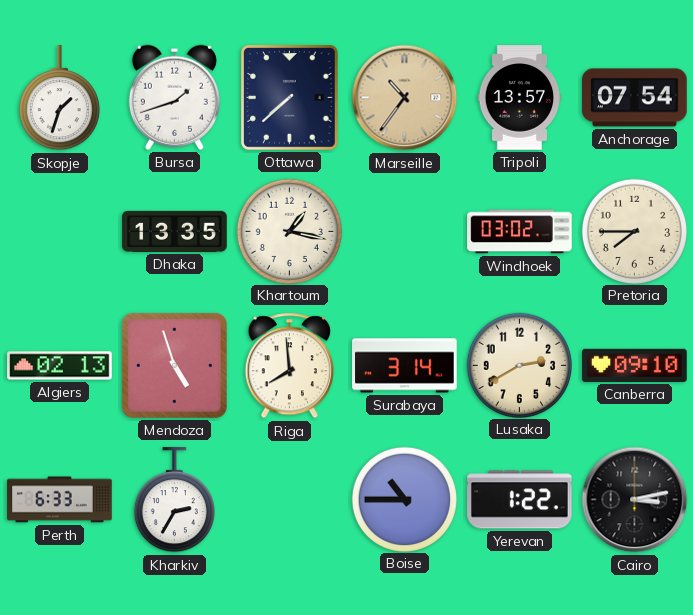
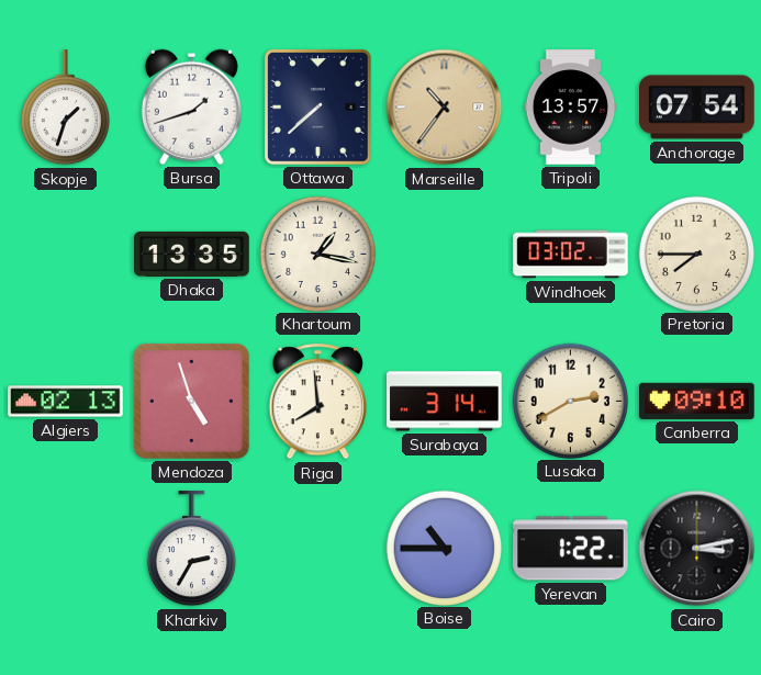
Perth: 6:33 -> none (60, 500)
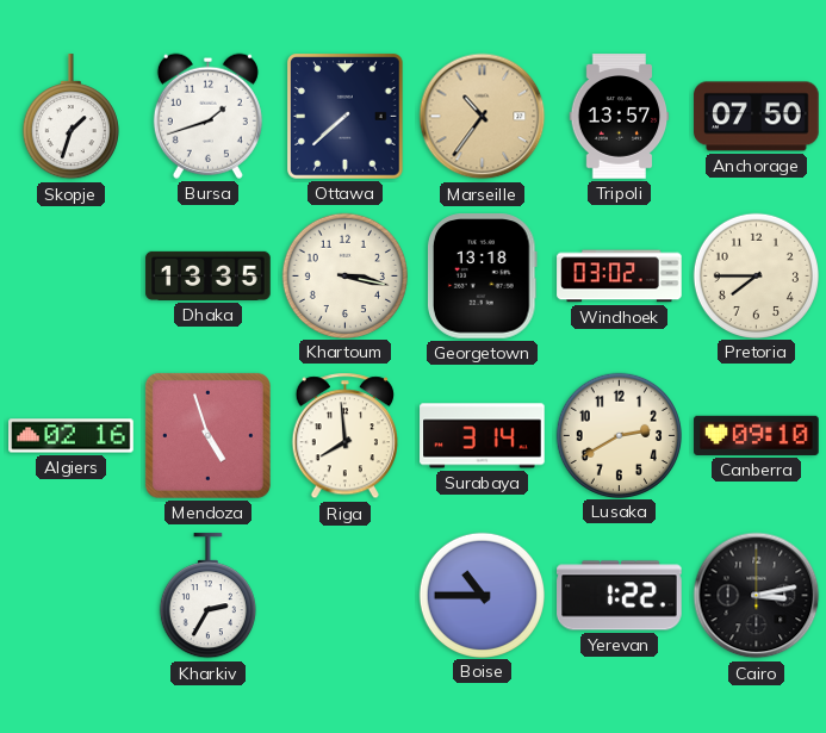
Anchorage: 07:54 -> 07:50 (757, 117)
Khartoum: 1:17 -> 3:17 (344, 275)
Georgetown: none -> 13:18 (483, 277)
Algiers: 02:13 -> 02:16 (72, 436)
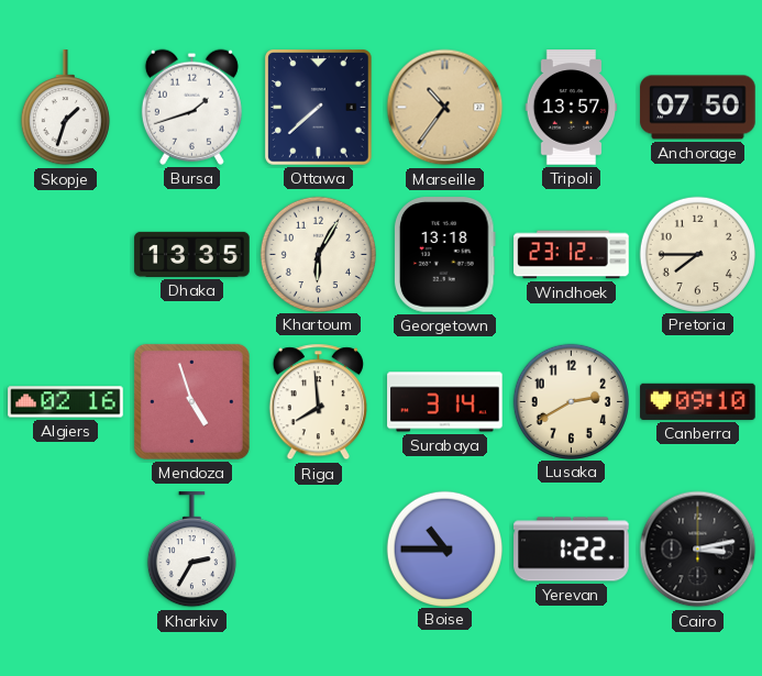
Khartoum: 3:17 -> 6:05 (318, 254)
Windhoek: 03:02 -> 23:12 (572, 255)
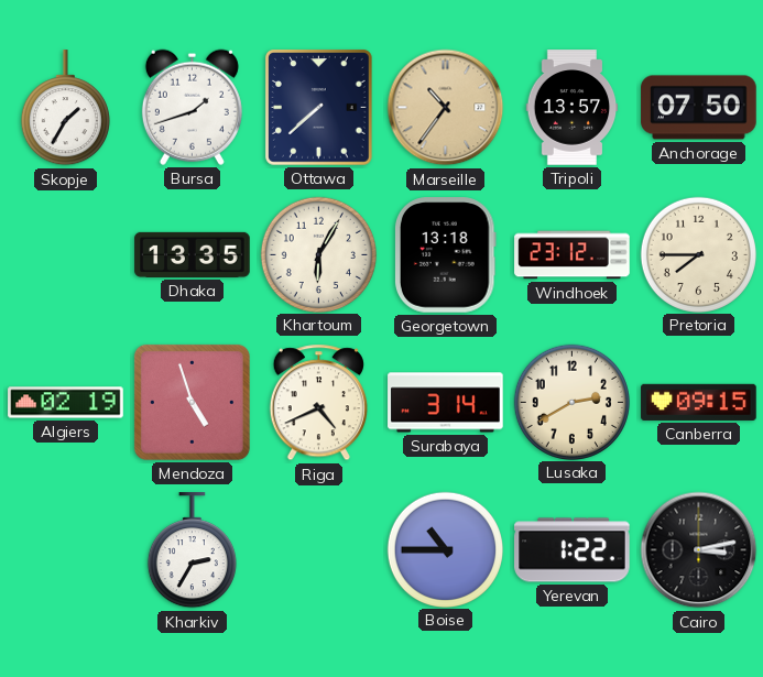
Skopje: 1:33 -> 1:35 (65, 108)
Algiers: 02:16 -> 02:19 (66, 403)
Riga: 7:59 -> 4:41 (318, 403)
Canberra: 09:10 -> 09:15 (699, 402)
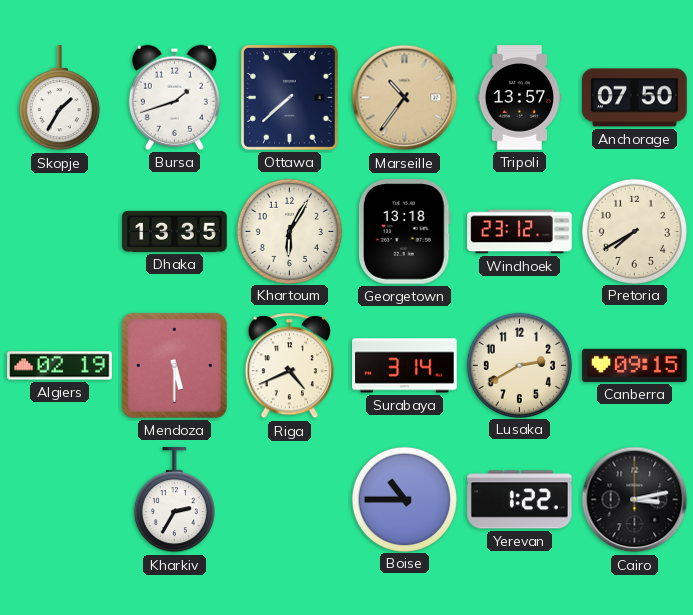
Pretoria: 7:45 -> 7:40 (634, 231)
Mendoza: 4:57 -> 5:30 (174, 365)
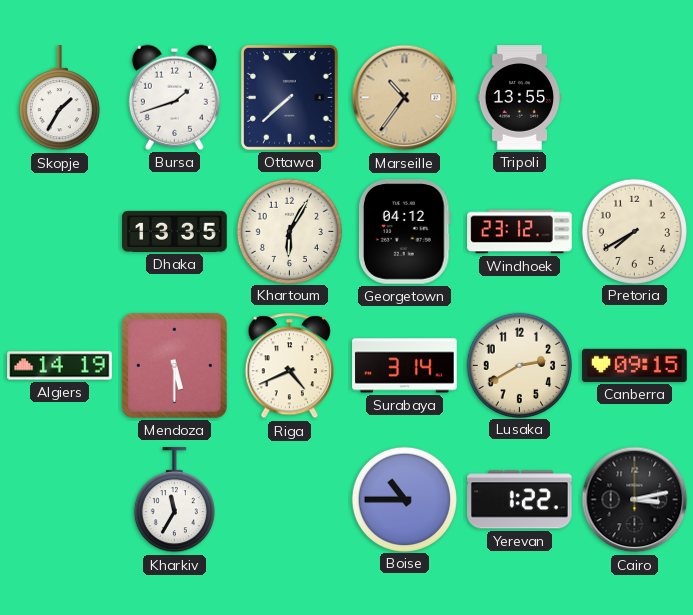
Tripoli: 13:57 -> 13:55 (520, 98)
Anchorage: 07:50 -> none (635, 98)
Georgetown: 13:18 -> 04:12 (405, 232)
Algiers: 02:19 -> 14:19 (60, 366)
Kharkiv: 2:35 -> 11:35 (174, 500)
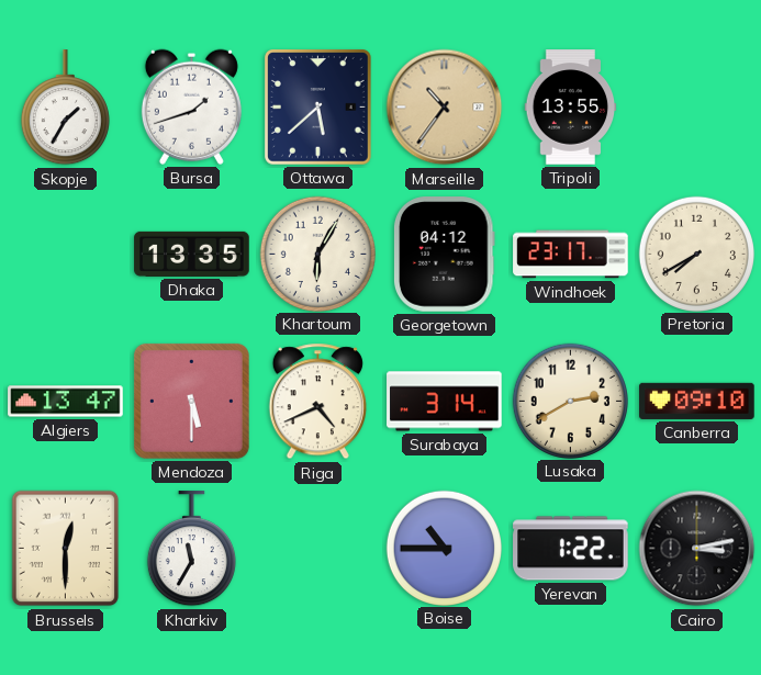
Ottawa: 7:38 -> 5:38 (318, 108)
Windhoek: 23:12 -> 23:17 (571, 255)
Algiers: 14:19 -> 13:47 (66, 402)
Canberra: 09:15 -> 09:10 (697, 401)
Brussels: none -> 12:30 (66, 549)
